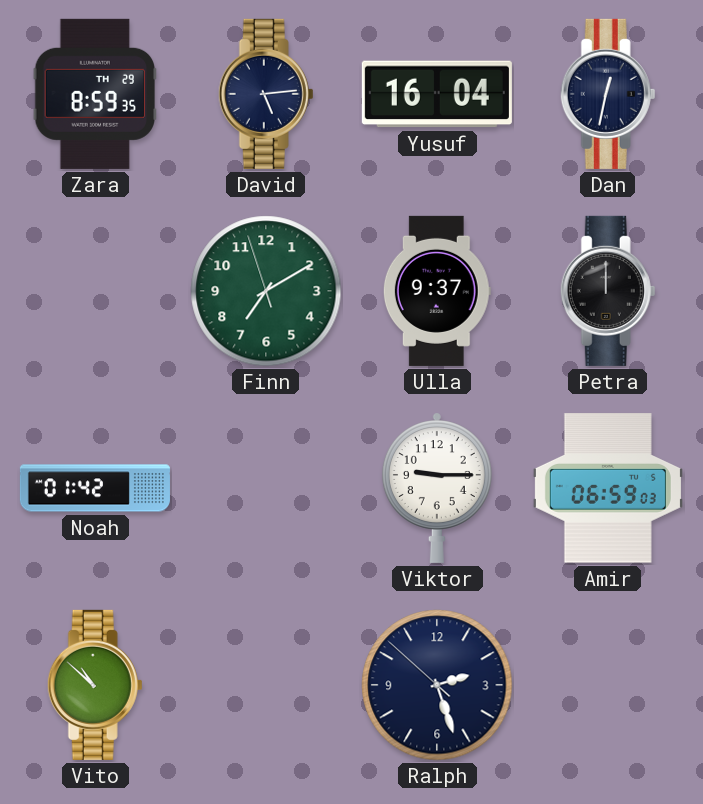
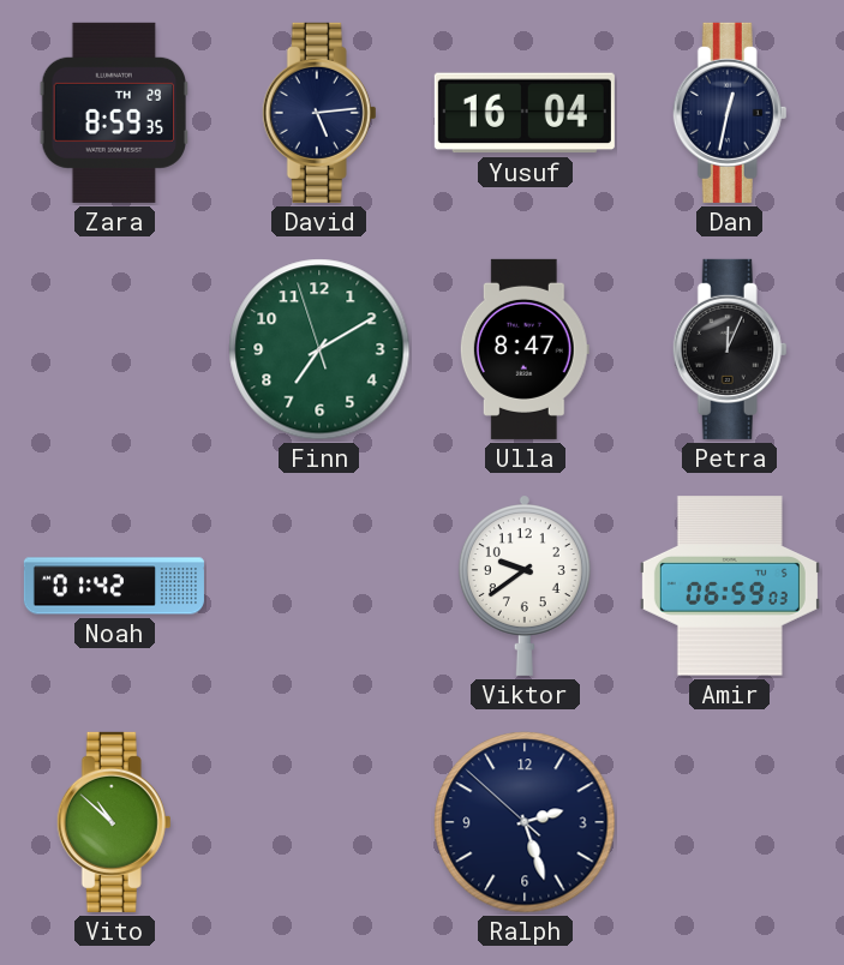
Ulla: 9:37 -> 8:47 (525, 349)
Petra: 12:00 -> 12:04 (730, 349)
Viktor: 9:15 -> 9:39 (525, 586)
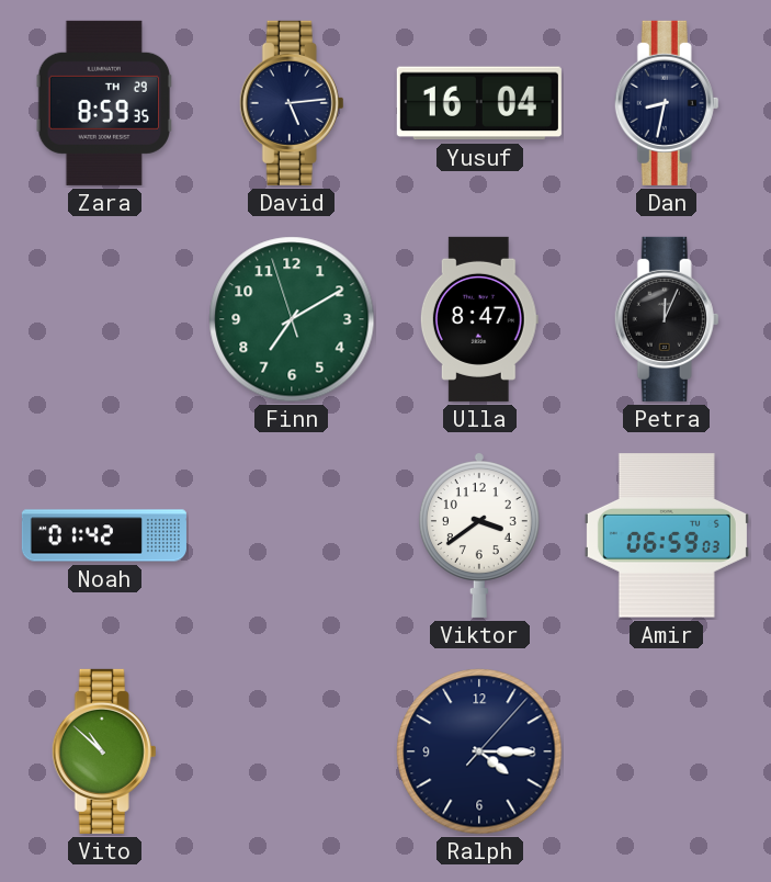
Dan: 12:32 -> 8:32 (667, 103)
Viktor: 9:39 -> 3:39 (479, 535)
Ralph: 2:26 -> 4:15 (479, 751)
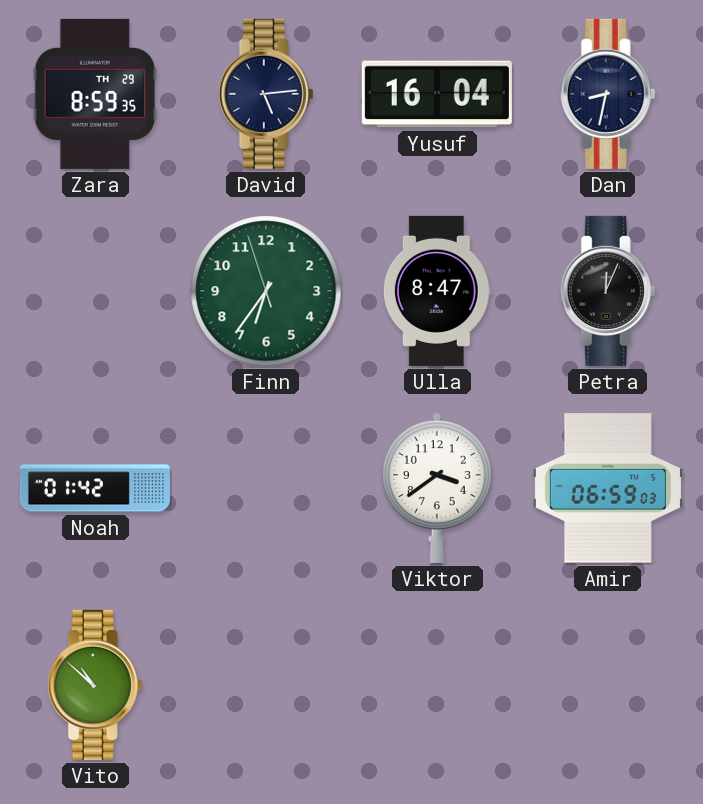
Finn: 7:09 -> 6:35 (266, 291)
Ralph: 4:15 -> none (479, 751)
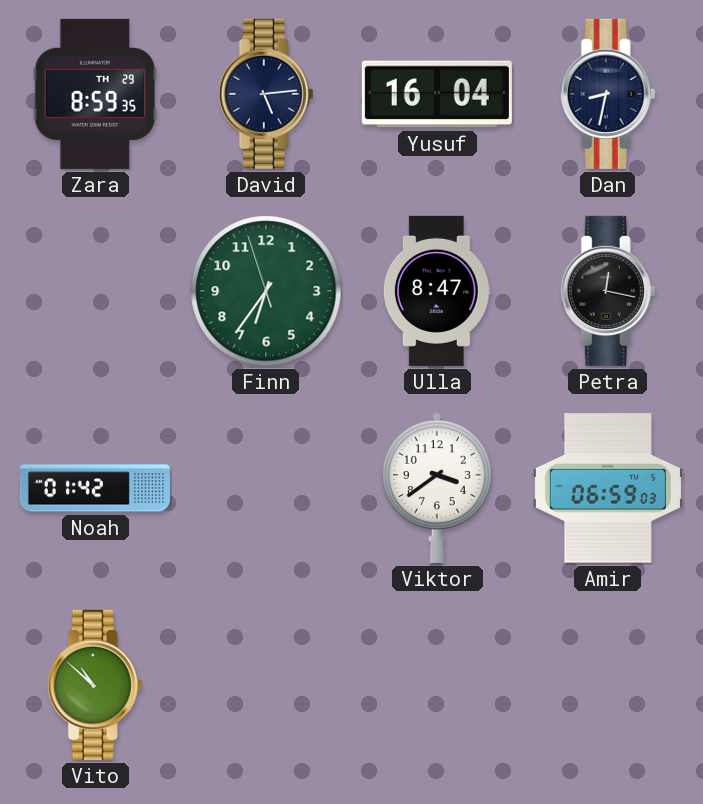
Petra: 12:04 -> 12:17 (608, 291)
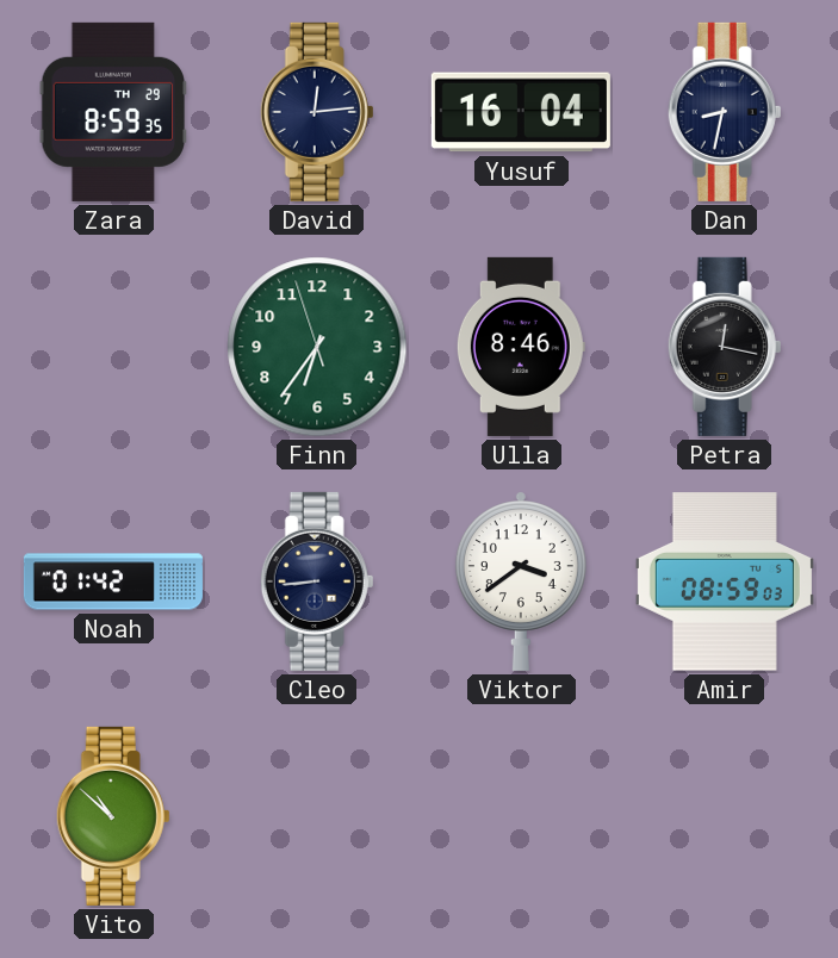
David: 5:14 -> 12:14 (317, 112)
Ulla: 8:47 -> 8:46 (521, 347)
Cleo: none -> 8:44 (317, 581)
Amir: 06:59 -> 08:59 (725, 581)
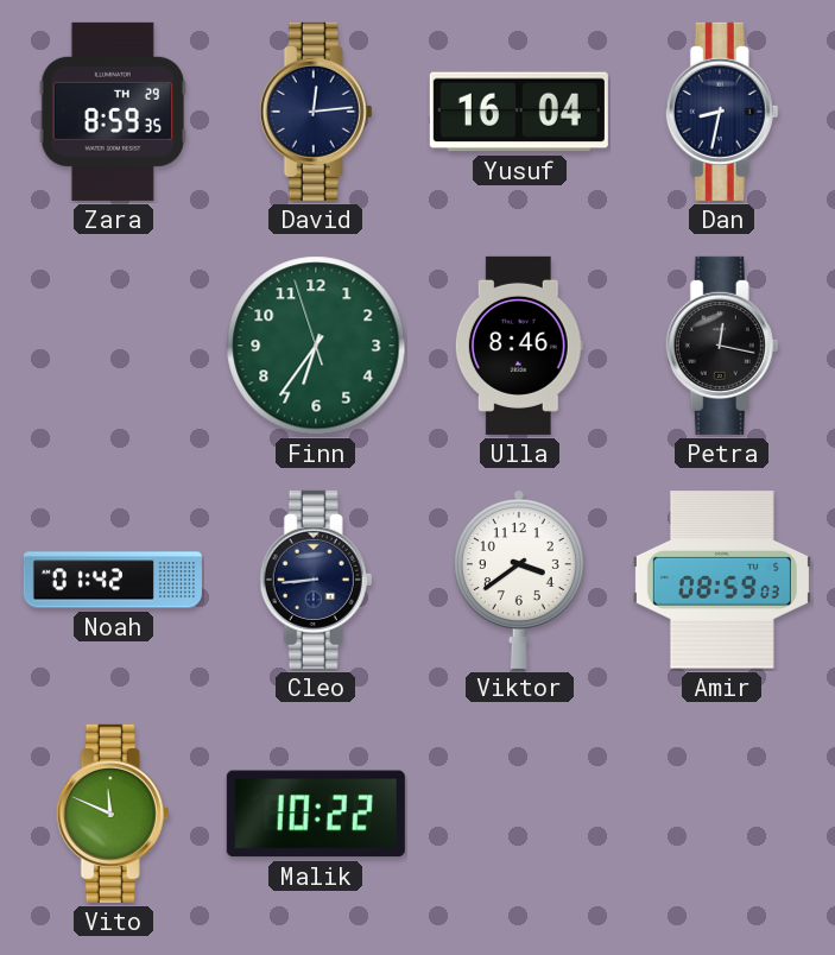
Vito: 10:52 -> 11:49 (113, 814)
Malik: none -> 10:22 (316, 814)
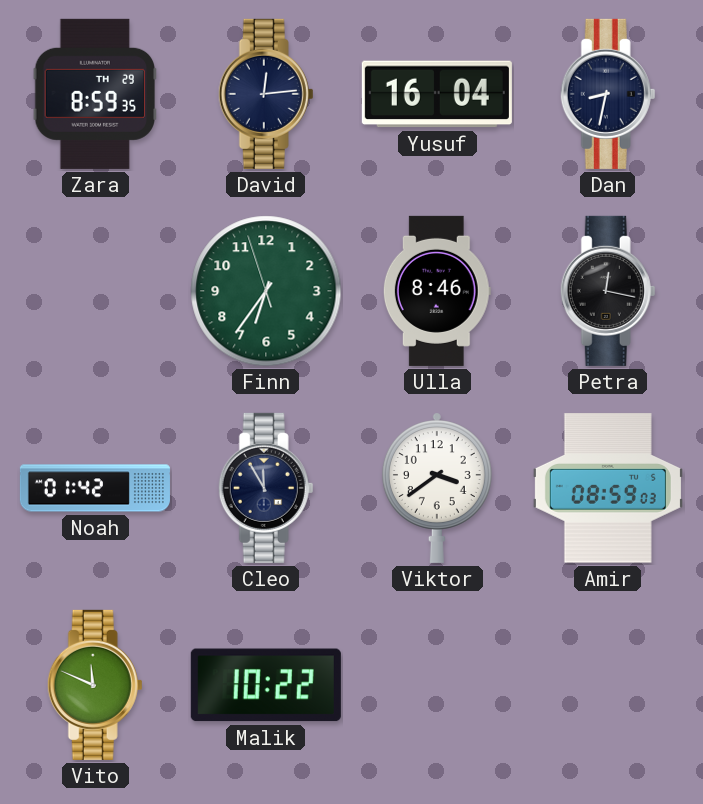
Cleo: 8:44 -> 11:55 (266, 488)
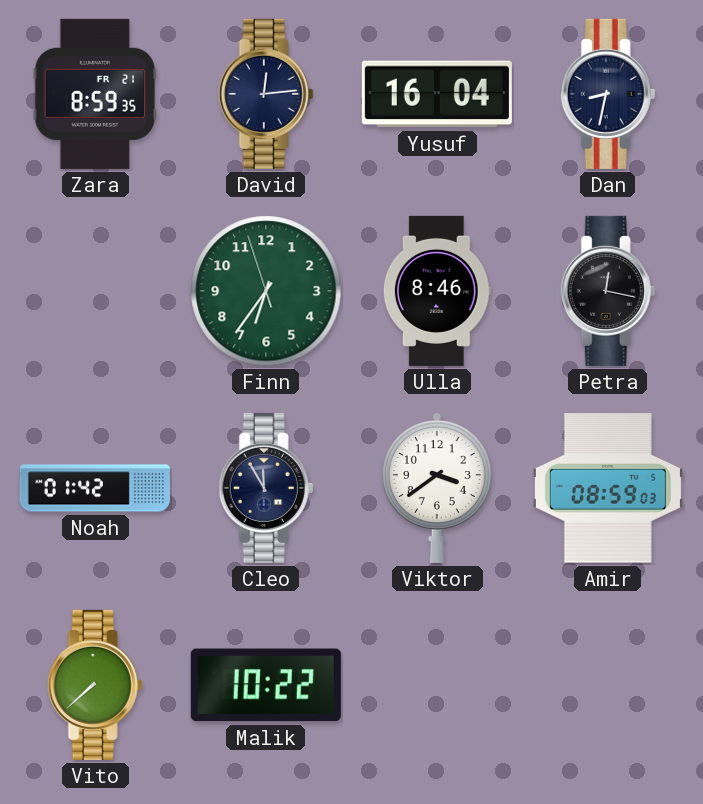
Zara date: TH 29 -> FR 21 (95, 94)
Vito: 11:49 -> 7:38 (95, 685)
